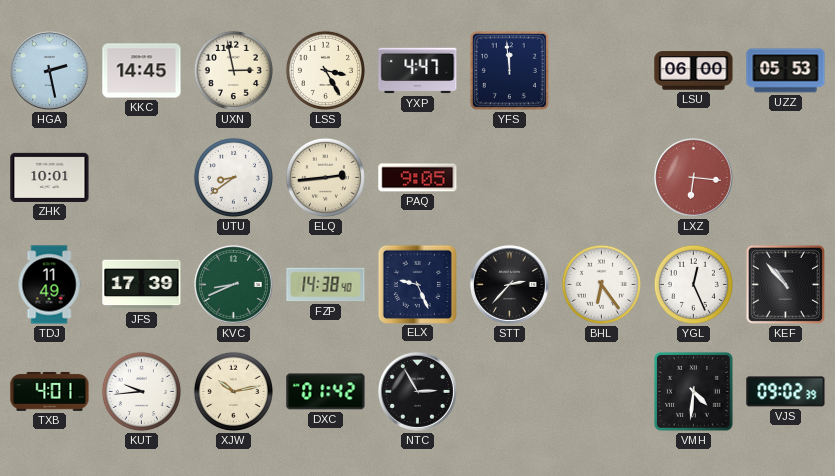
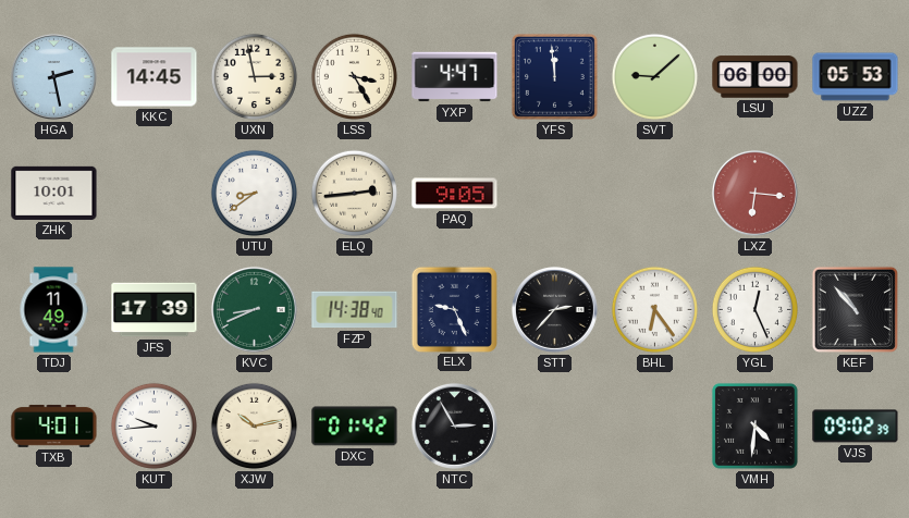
SVT: none -> 9:08 (654, 76)
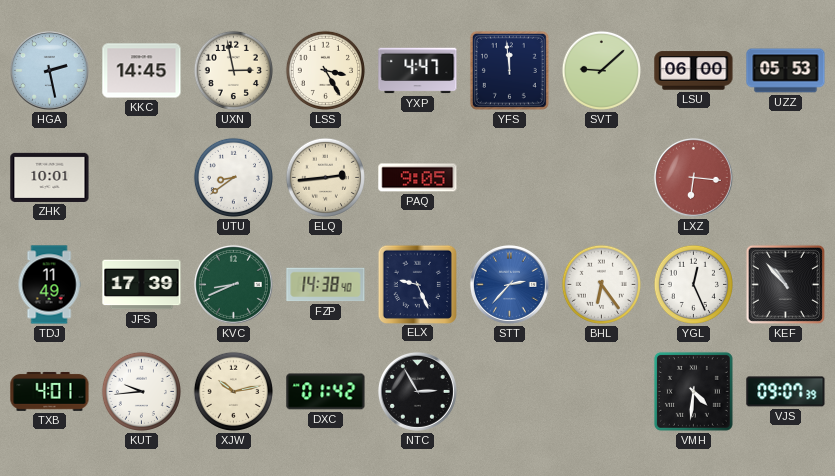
STT dial: black -> blue (509, 284)
VJS: 09:02 -> 09:07 (786, 392)
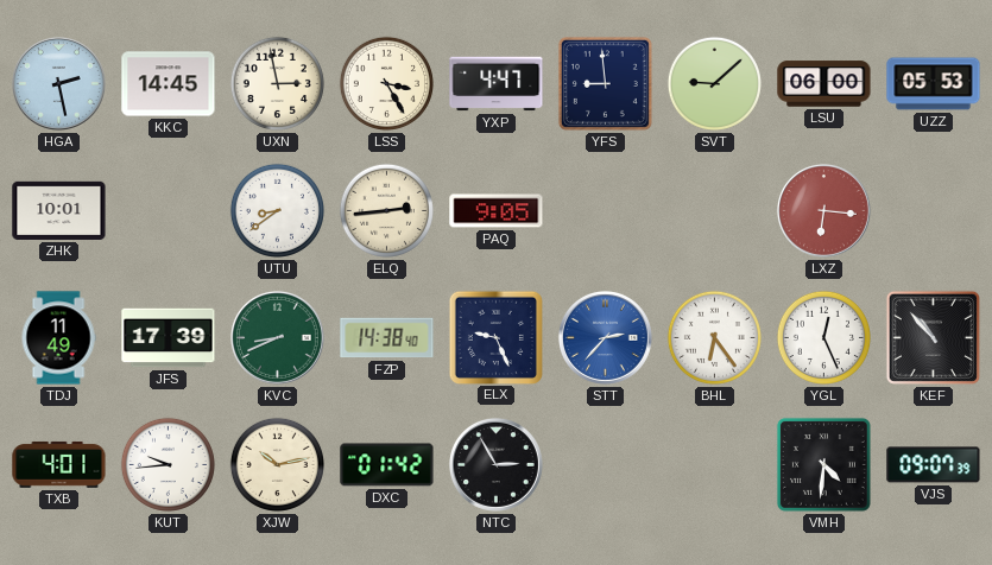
YFS: 11:59 -> 8:59 (605, 83)
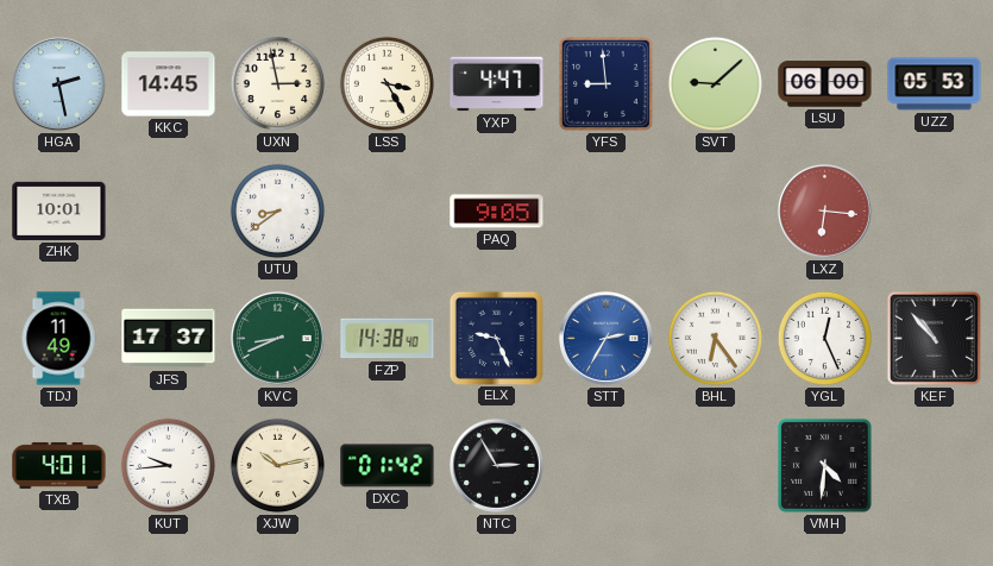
ELQ: 2:44 -> none (386, 210)
JFS: 17:39 -> 17:37 (169, 339)
STT: 2:37 -> 2:35 (605, 338)
VJS: 09:07 -> none (934, 465)
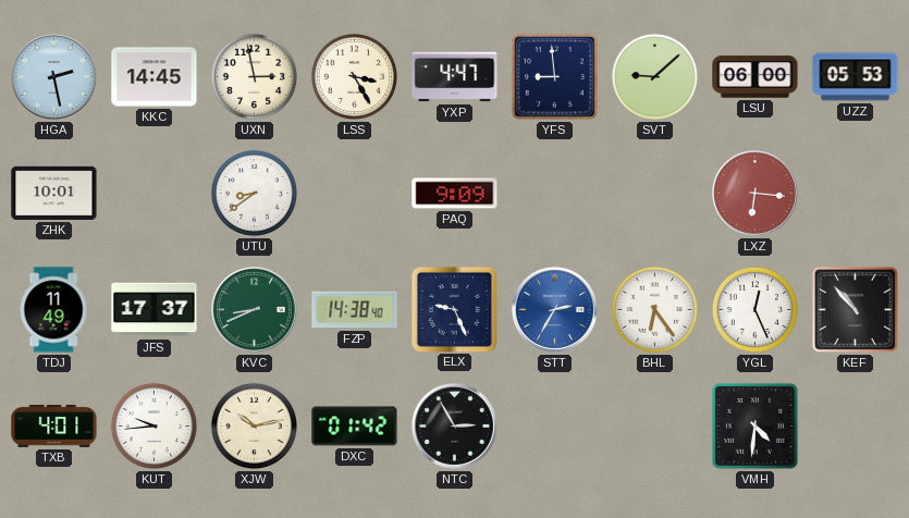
PAQ: 9:05 -> 9:09 (455, 194)
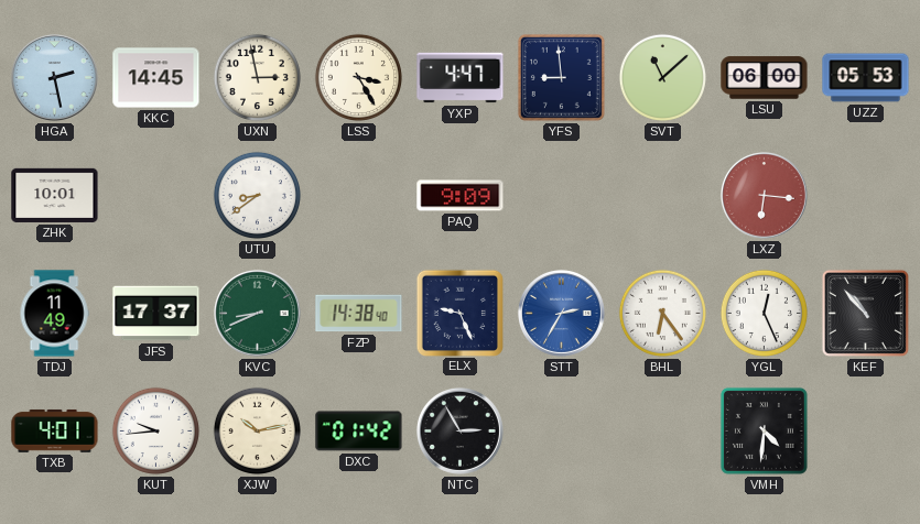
SVT: 9:08 -> 11:08 (662, 77)
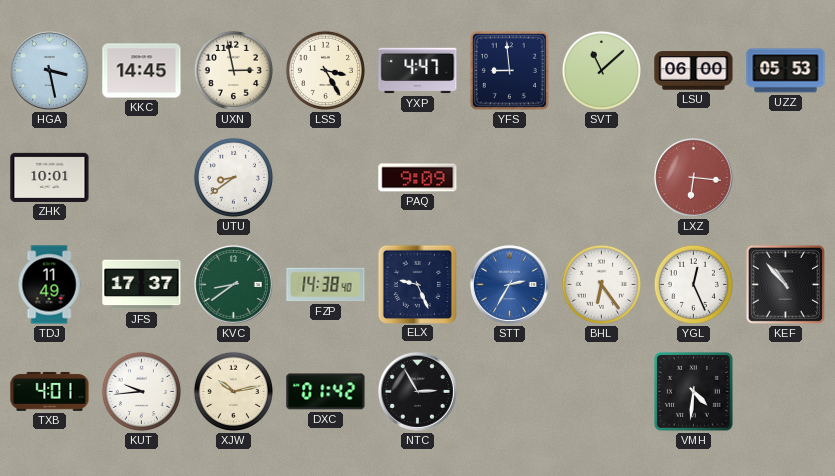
HGA: 2:28 -> 3:28 (49, 70)
KVC: 8:41 -> 8:39 (233, 284)
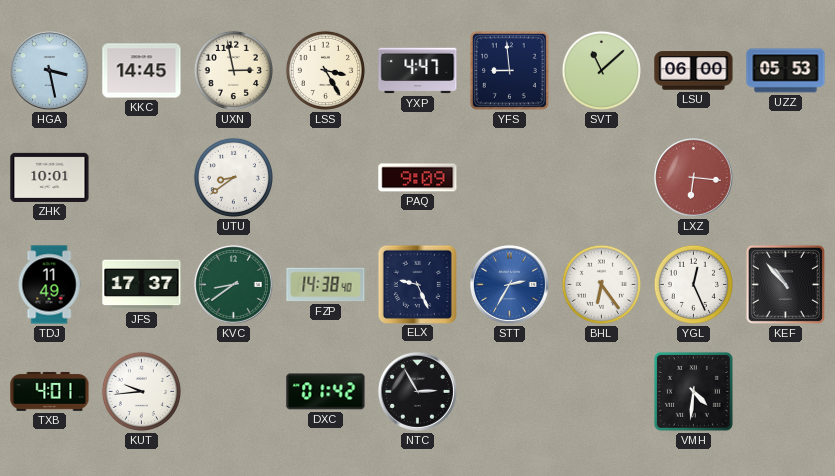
XJW: 10:13 -> none (233, 391)
